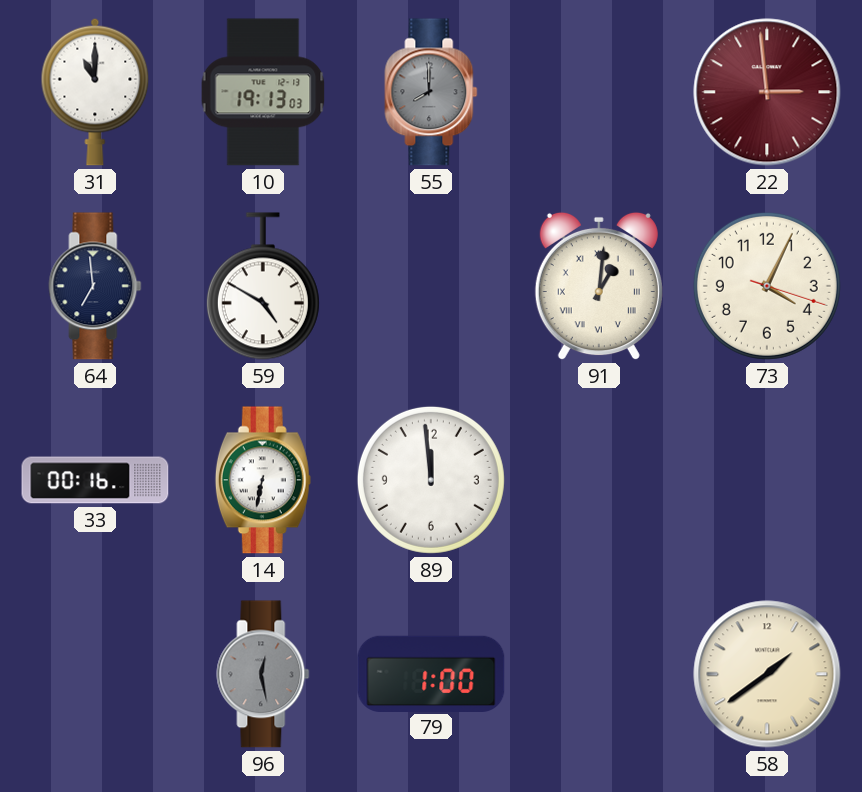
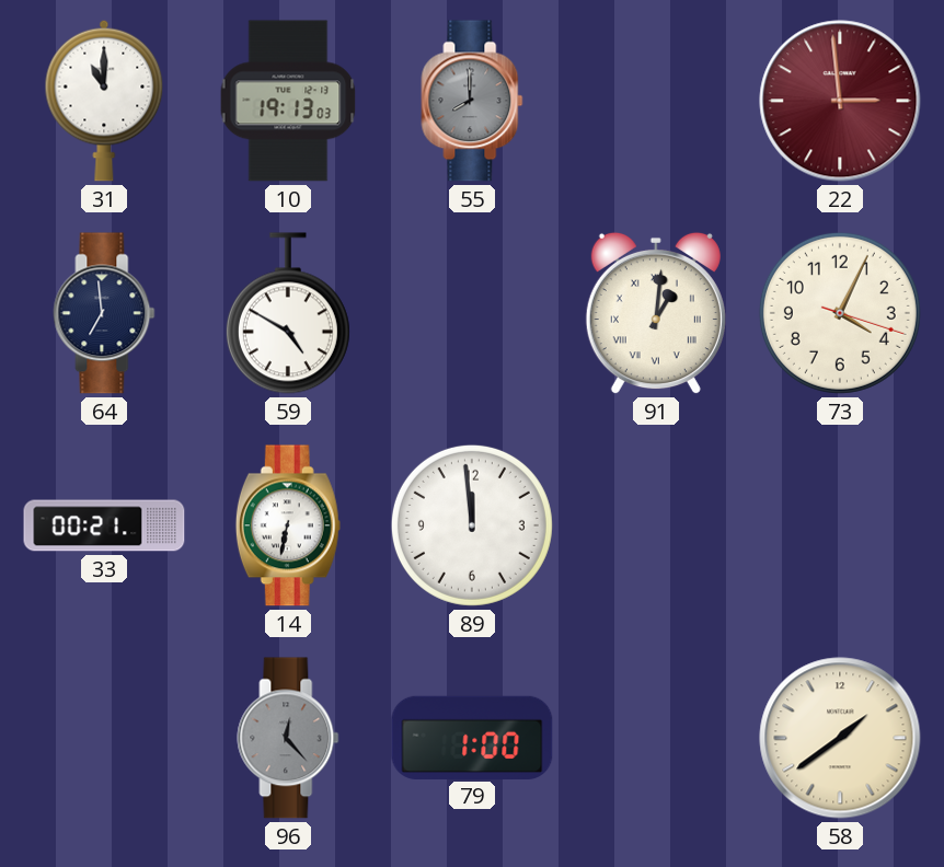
33: 00:16 -> 00:21 (104, 525)
96: 12:28 -> 12:23 (288, 738)
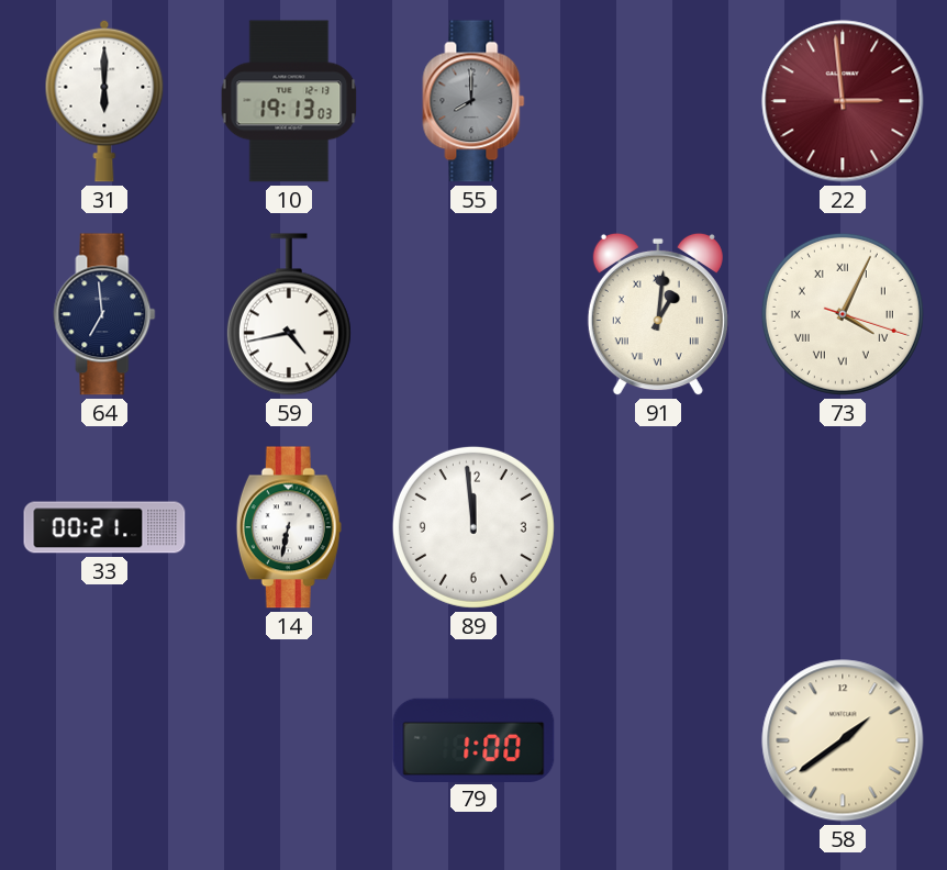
31: 11:00 -> 6:00 (104, 101)
59: 4:50 -> 4:43 (289, 314)
73 numerals: Arabic -> Roman (843, 314)
96: 12:23 -> none (288, 738)
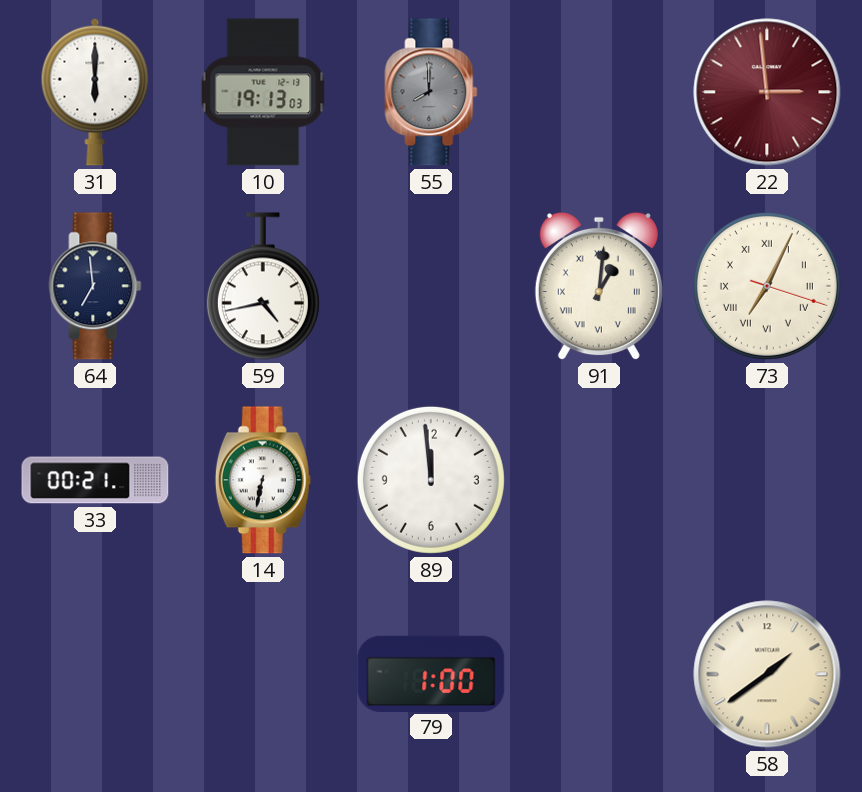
73: 4:04 -> 7:04 (767, 286)
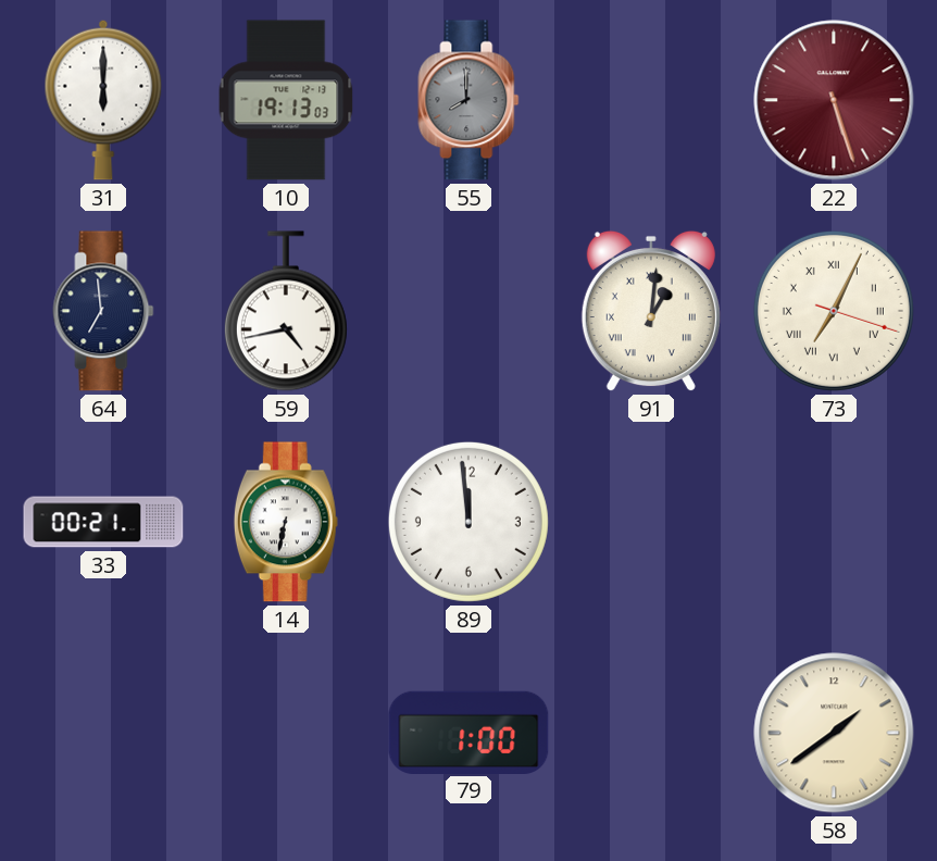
22: 2:59 -> 5:27 (834, 100)
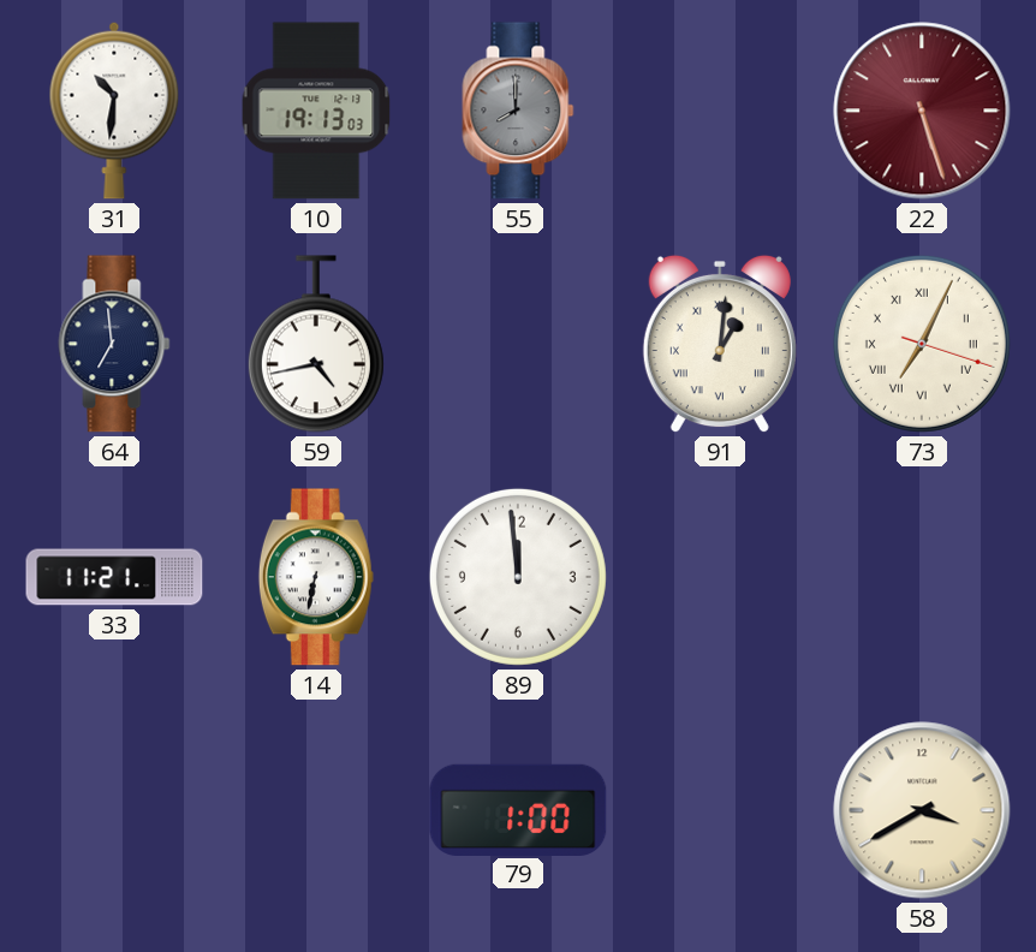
31: 6:00 -> 10:31 (114, 111)
33: 00:21 -> 11:21 (114, 577)
58: 1:39 -> 3:40 (922, 810)
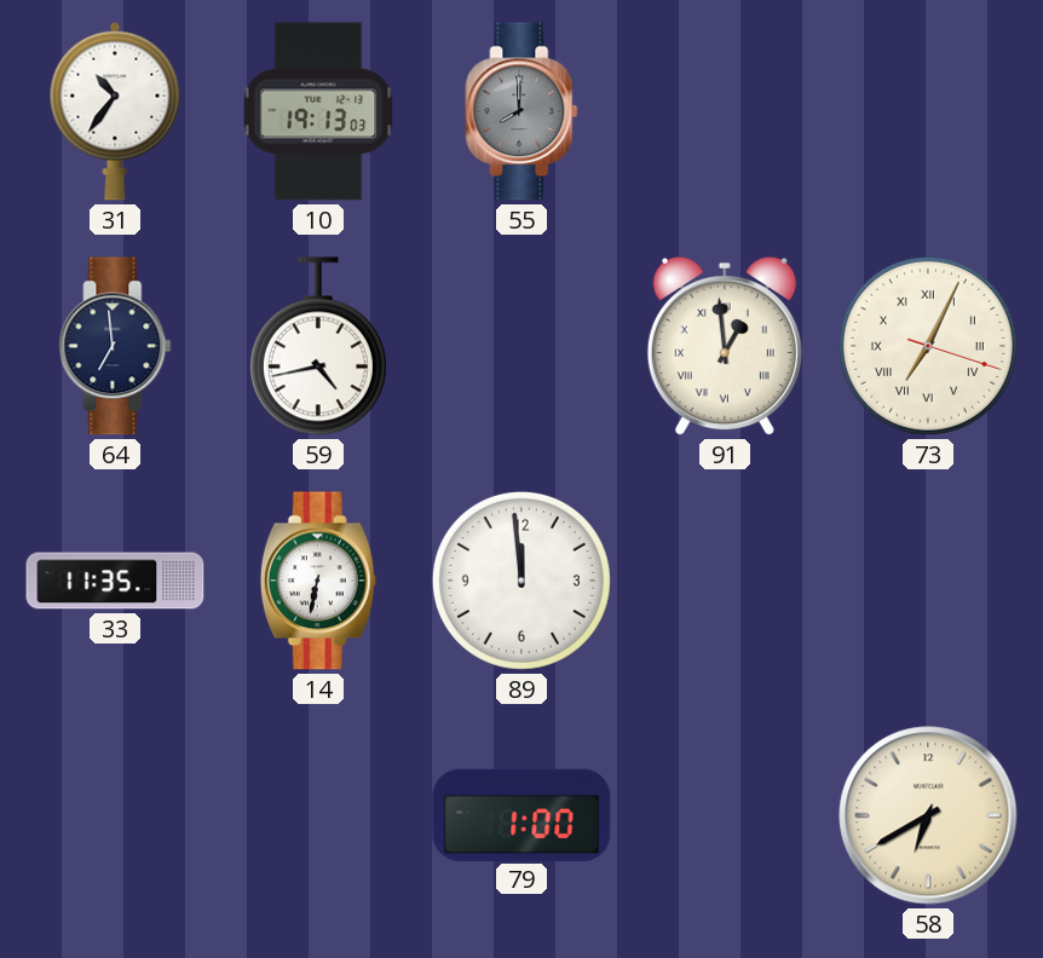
31: 10:31 -> 10:36 (115, 111)
22: 5:27 -> none (922, 111)
91: 1:01 -> 12:59 (725, 346)
33: 11:21 -> 11:35 (115, 581)
58: 3:40 -> 6:40 (928, 815)
